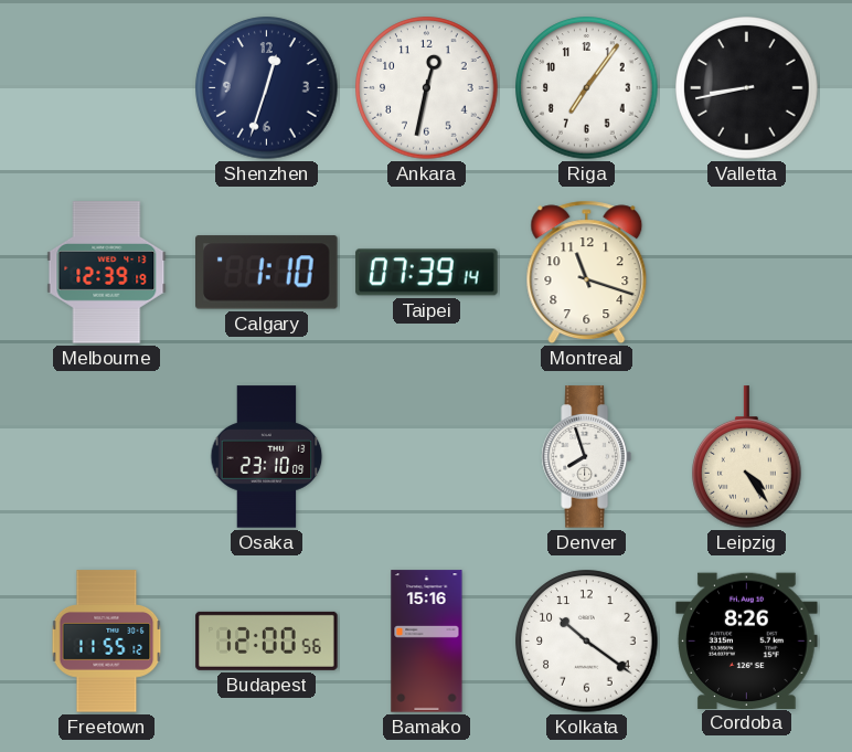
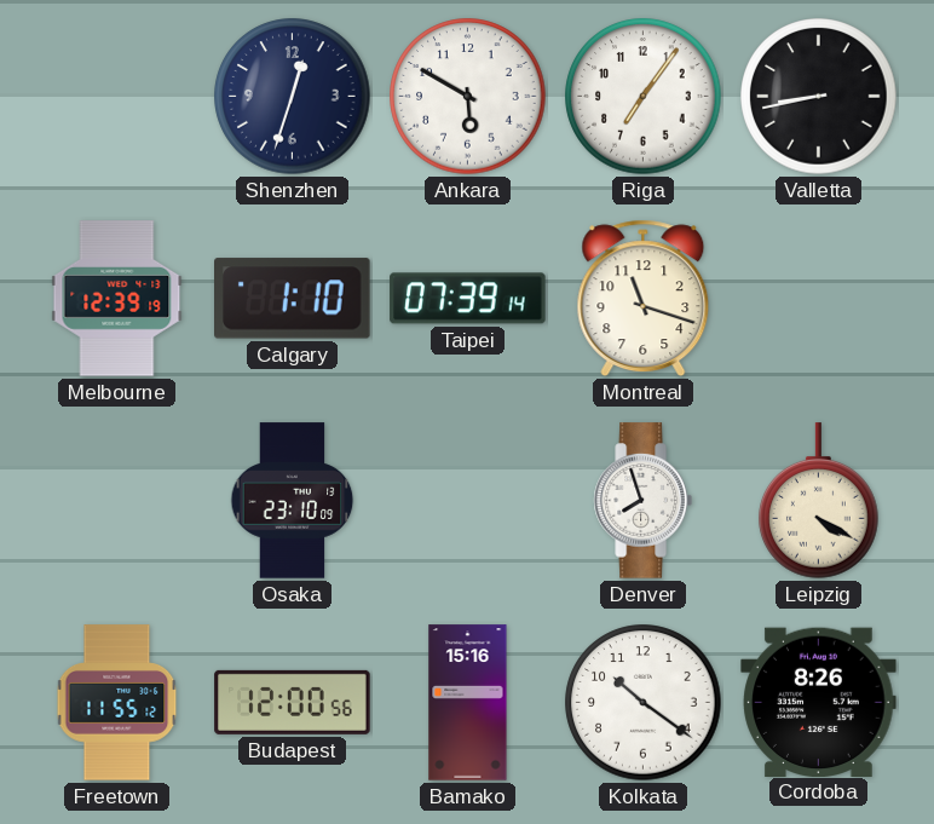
Ankara: 12:32 -> 5:50 (468, 97)
Leipzig: 4:24 -> 4:20 (819, 501)
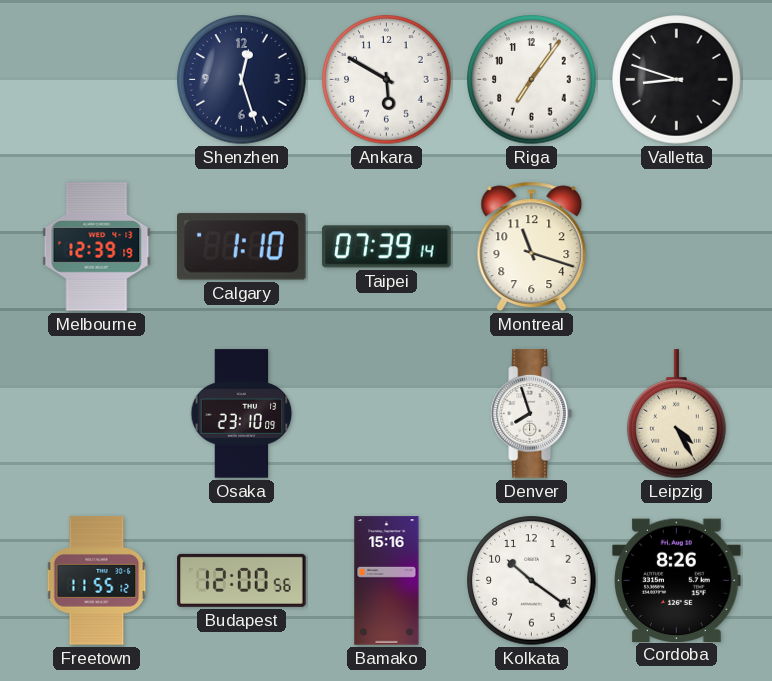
Shenzhen: 12:33 -> 12:27 (242, 80)
Valletta: 8:43 -> 8:48 (677, 80)
Leipzig: 4:20 -> 4:25 (677, 414)
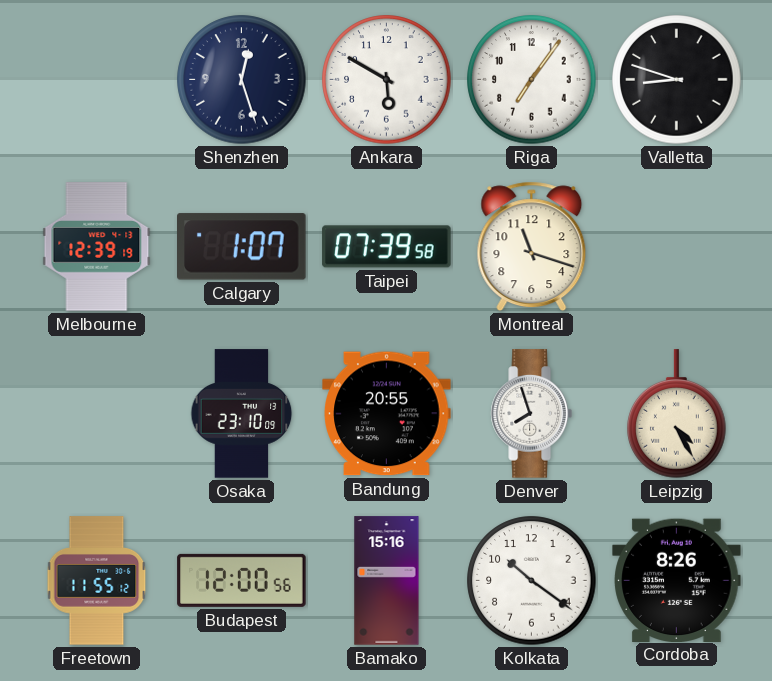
Calgary: 1:10 -> 1:07 (242, 247)
Taipei: 07:39:14 -> 07:39:58 (387, 247)
Bandung: none -> 20:55 (387, 414)
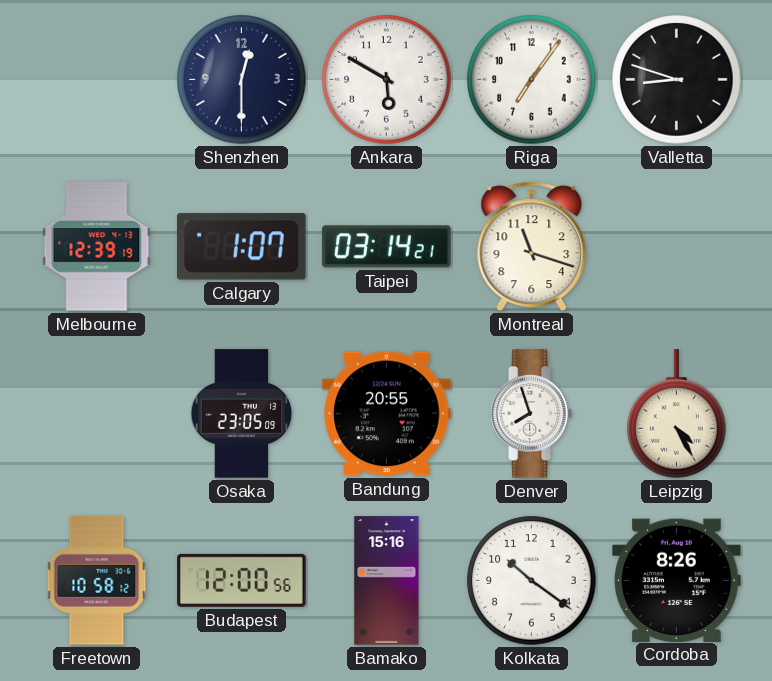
Shenzhen: 12:27 -> 12:30 (242, 80)
Taipei: 07:39 -> 03:14 (387, 247)
Osaka: 23:10 -> 23:05 (242, 414)
Freetown: 11:55 -> 10:58 (97, 581)
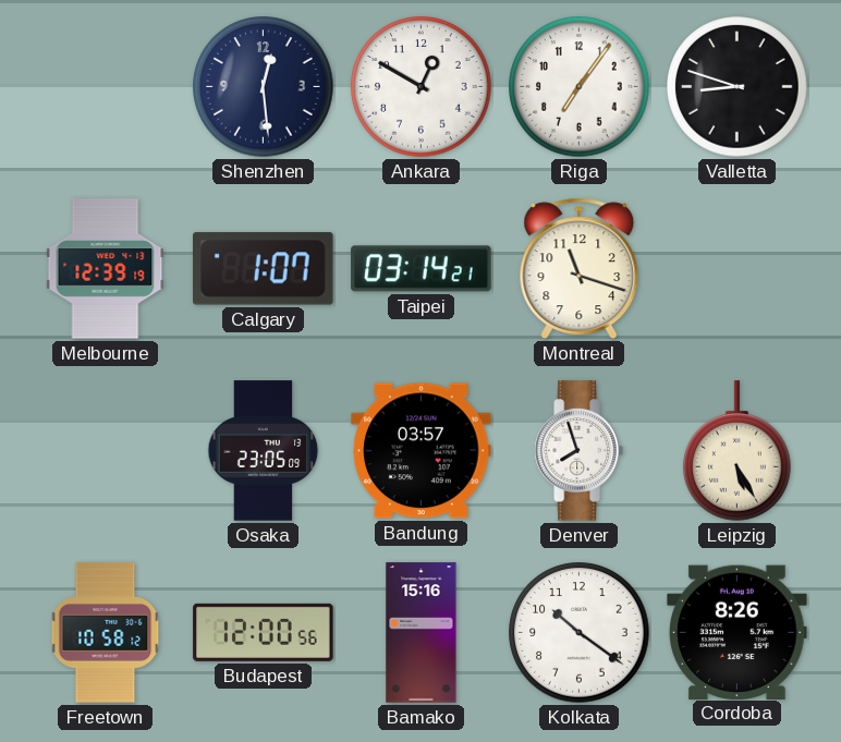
Shenzhen: 12:30 -> 12:29 (264, 87)
Ankara: 5:50 -> 12:50 (422, 87)
Bandung: 20:55 -> 03:57 (422, 451)
Leipzig: 4:25 -> 5:25 (738, 451)
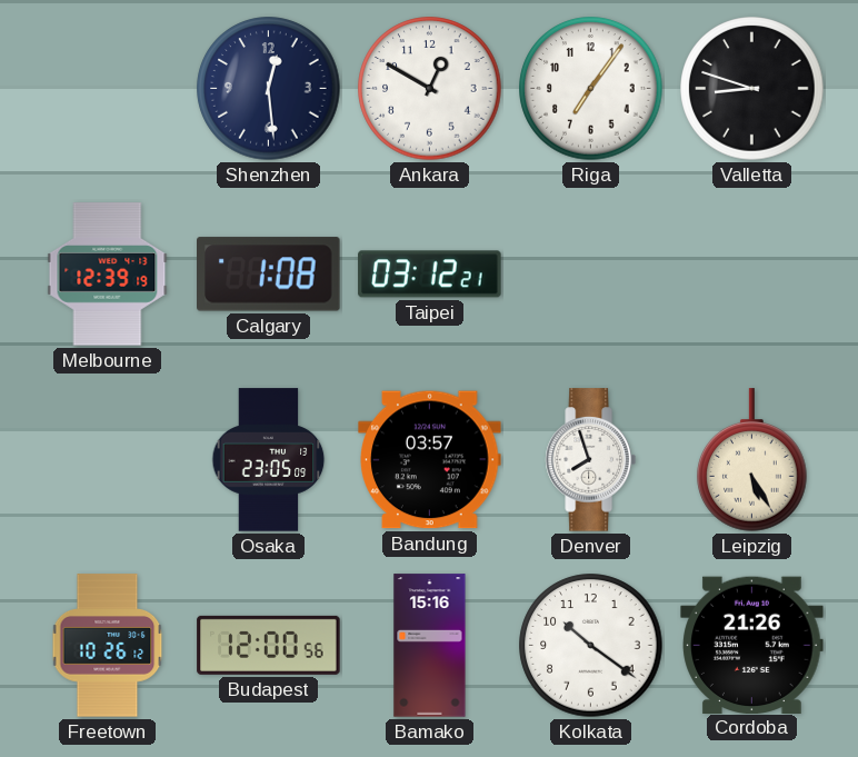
Calgary: 1:07 -> 1:08 (269, 275)
Taipei: 03:14 -> 03:12 (430, 275)
Montreal: 11:18 -> none (580, 269)
Freetown: 10:58 -> 10:26 (108, 646)
Cordoba: 8:26 -> 21:26 (752, 645)
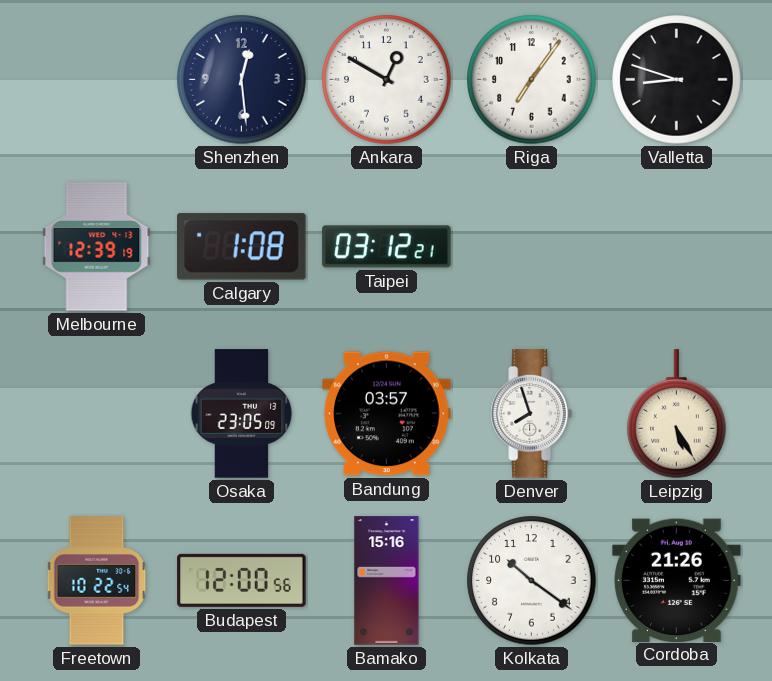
Freetown: 10:26 -> 10:22 (97, 581)
